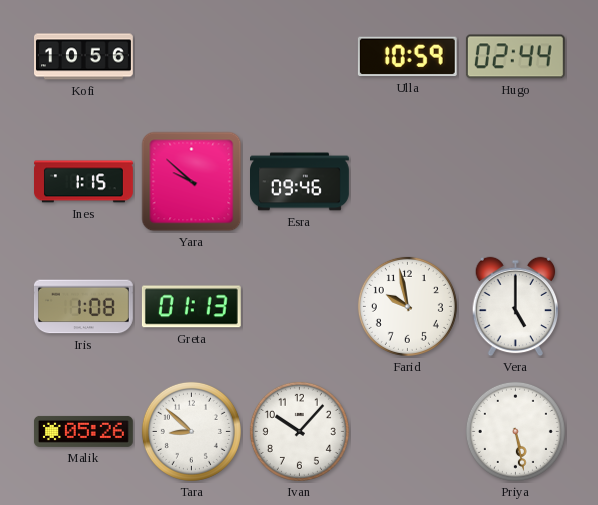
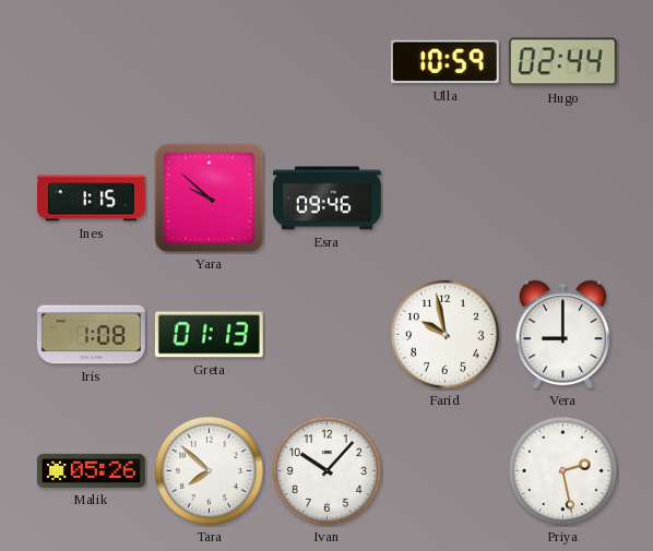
Kofi: 10:56 -> none (84, 57)
Vera: 5:00 -> 9:00 (563, 335)
Tara: 8:52 -> 7:52 (209, 470)
Priya: 5:28 -> 2:28 (562, 470)
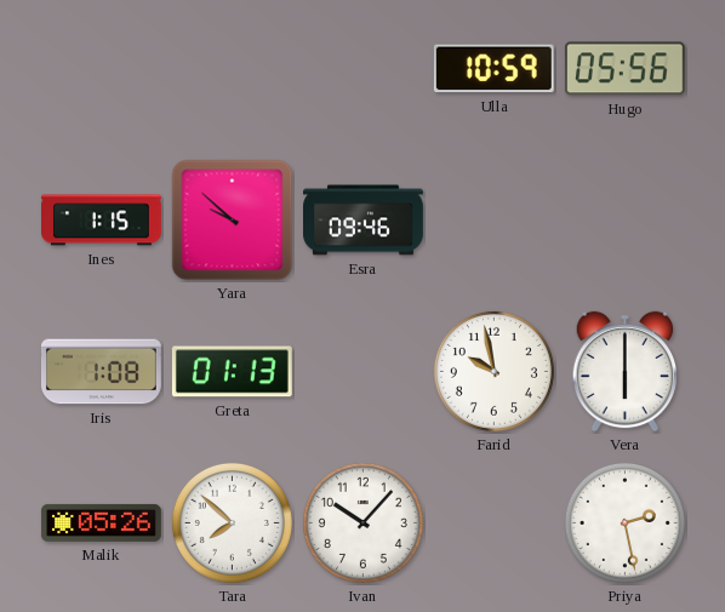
Hugo: 02:44 -> 05:56 (624, 69)
Vera: 9:00 -> 6:00 (626, 372)
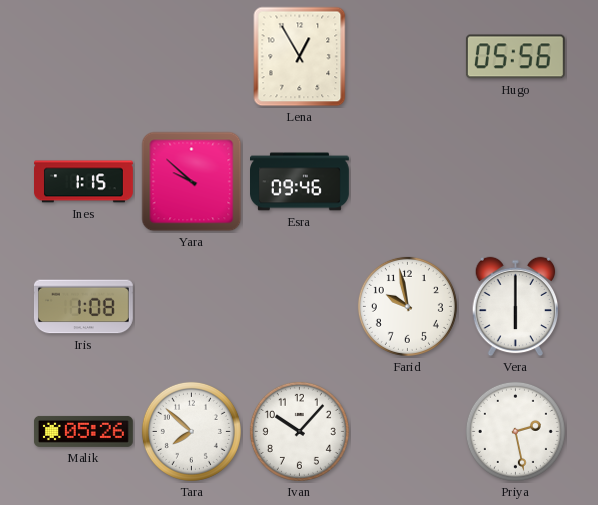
Lena: none -> 12:55 (300, 57)
Ulla: 10:59 -> none (493, 69)
Greta: 01:13 -> none (232, 372)
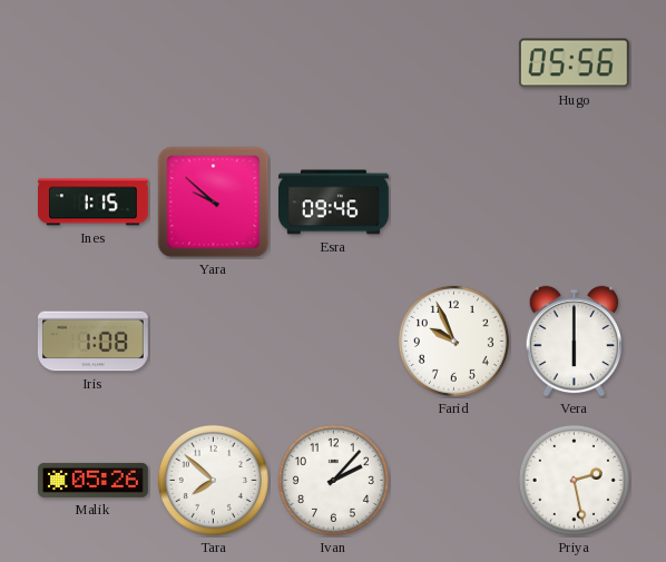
Lena: 12:55 -> none (300, 57)
Farid: 9:58 -> 9:56 (453, 341)
Ivan: 10:07 -> 2:07 (333, 480)
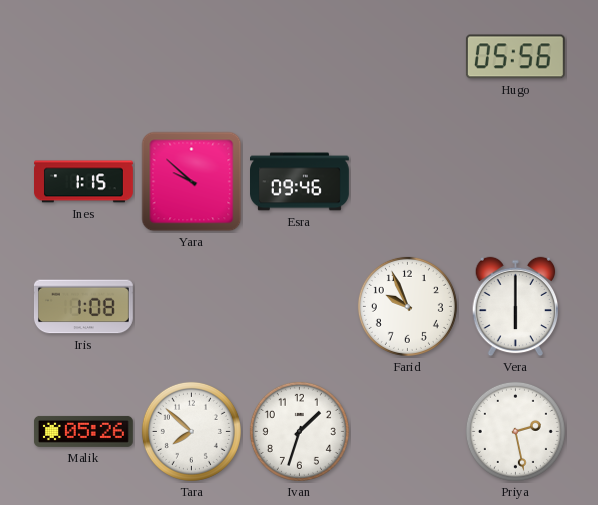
Ivan: 2:07 -> 1:33 (299, 431)
